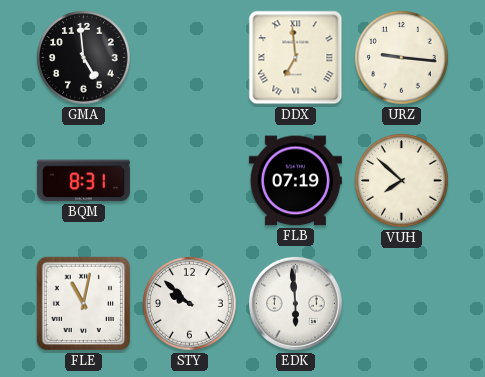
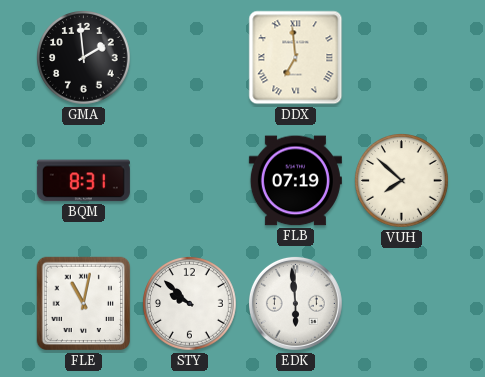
GMA: 4:59 -> 1:59 (84, 58)
URZ: 9:16 -> none (402, 58)
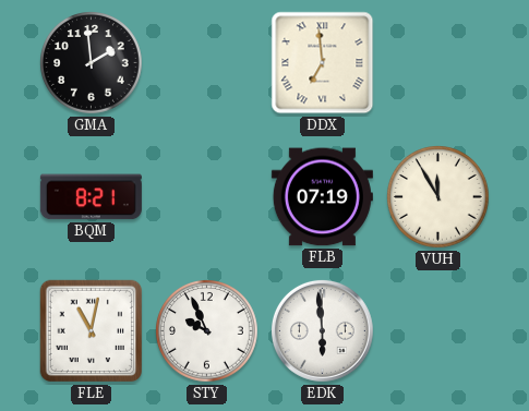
BQM: 8:31 -> 8:21 (91, 197)
VUH: 7:52 -> 11:55 (438, 197)
STY: 9:52 -> 9:56 (207, 331)
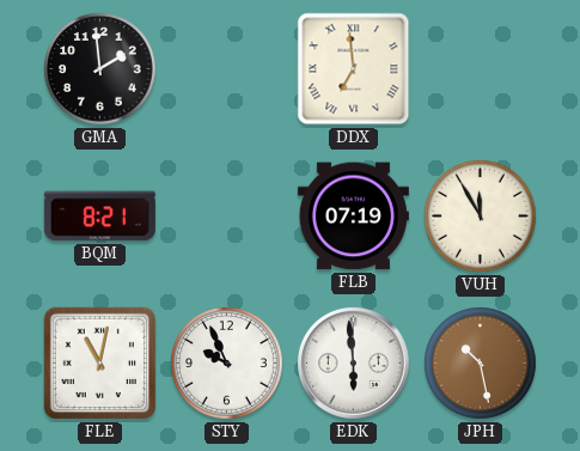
JPH: none -> 10:28 (481, 364)
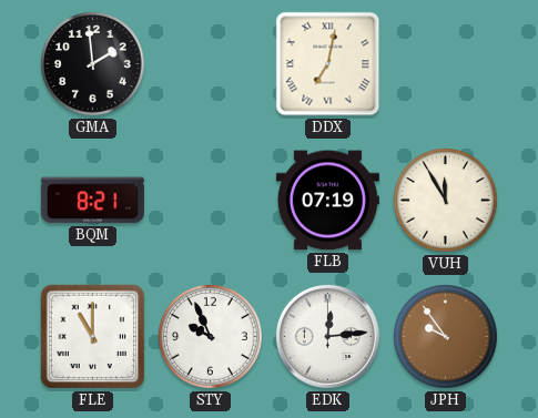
DDX: 6:59 -> 7:02 (328, 64)
FLE: 11:02 -> 11:00 (93, 337)
EDK: 5:59 -> 12:14 (327, 336)
JPH: 10:28 -> 9:54 (446, 337)
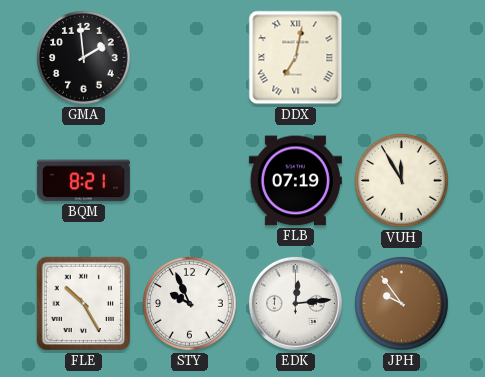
FLE: 11:00 -> 10:25 (84, 304)
